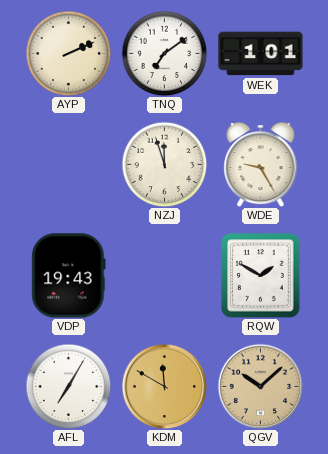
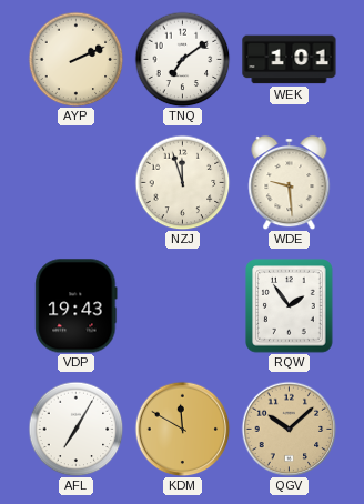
WDE: 9:25 -> 9:29 (290, 182)
RQW: 1:50 -> 1:54 (290, 306)
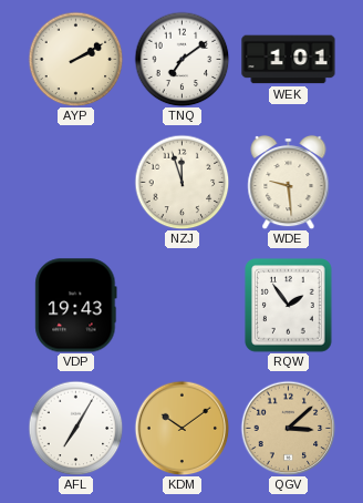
AYP: 2:11 -> 2:10 (75, 59)
KDM: 11:50 -> 10:09 (181, 428)
QGV: 10:08 -> 3:08 (288, 428)
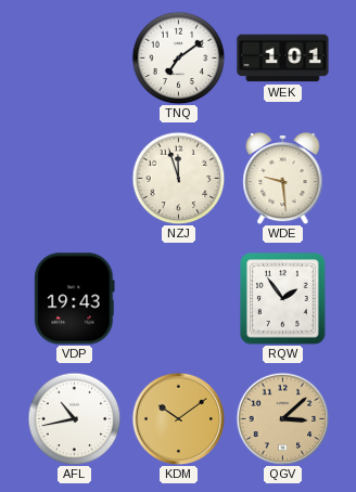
AYP: 2:10 -> none (75, 59)
AFL: 7:05 -> 10:43 (74, 418)
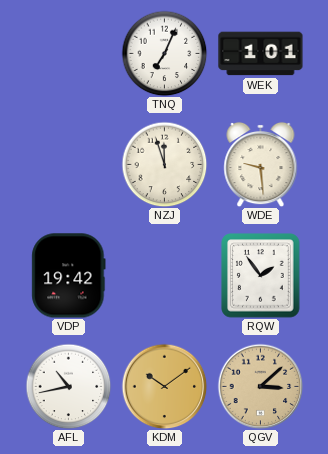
TNQ: 7:09 -> 7:04 (164, 53)
VDP: 19:43 -> 19:42 (69, 276)
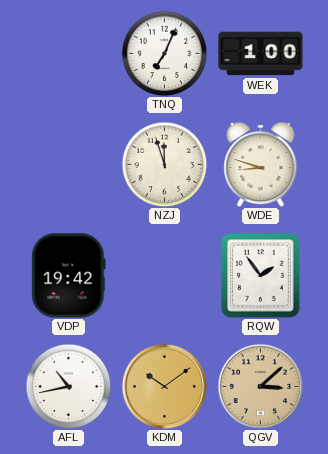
WEK: 1:01 -> 1:00 (261, 54)
WDE: 9:29 -> 8:48 (261, 164)
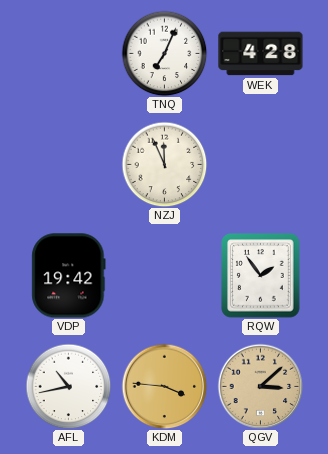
WEK: 1:00 -> 4:28 (261, 54)
NZJ: 11:57 -> 11:56 (164, 164)
WDE: 8:48 -> none (261, 164)
KDM: 10:09 -> 3:46 (164, 386)
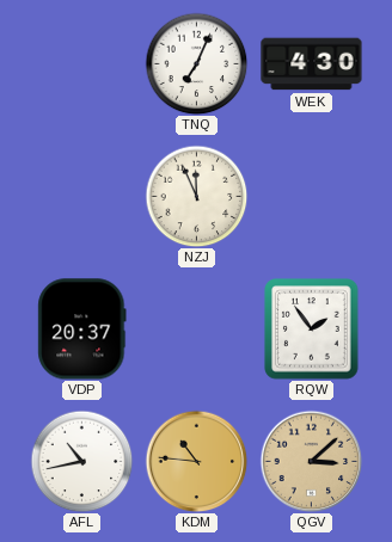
WEK: 4:28 -> 4:30 (312, 64)
VDP: 19:42 -> 20:37 (82, 329)
KDM: 3:46 -> 10:46 (196, 461)
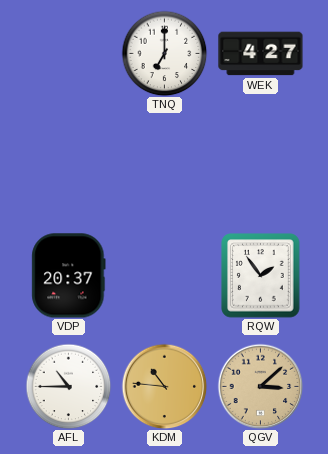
TNQ: 7:04 -> 7:00 (164, 53)
WEK: 4:30 -> 4:27 (261, 54)
NZJ: 11:56 -> none (196, 196)
AFL: 10:43 -> 10:45 (68, 386)
